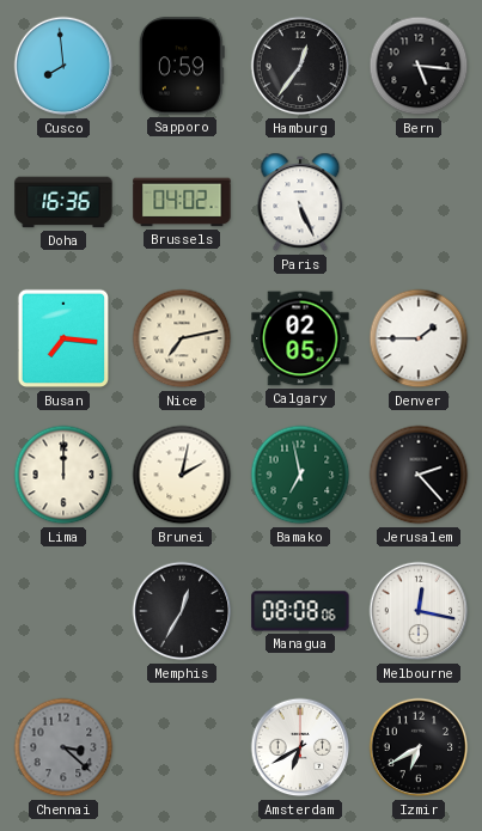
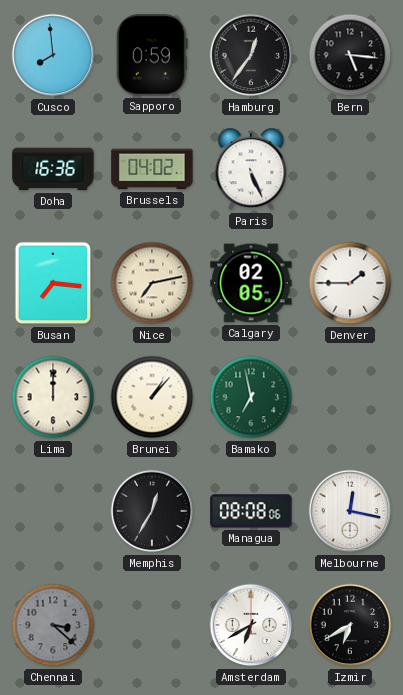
Brunei: 2:02 -> 1:07 (152, 397)
Jerusalem: 2:23 -> none (419, 475)
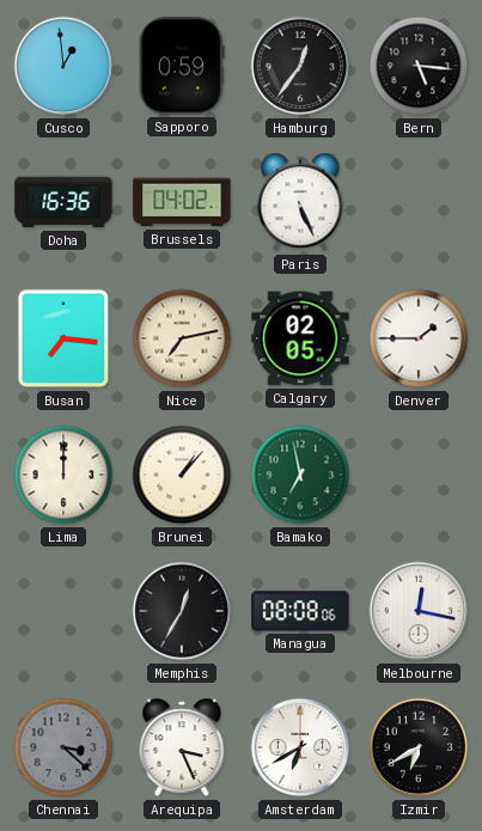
Cusco: 7:59 -> 12:59 (63, 66)
Arequipa: none -> 3:26 (182, 747)
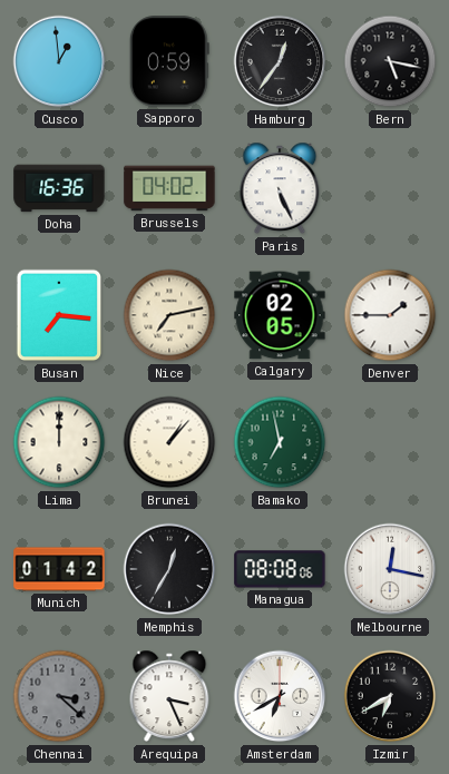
Bern: 5:16 -> 5:17 (390, 61)
Munich: none -> 01:42 (59, 569)
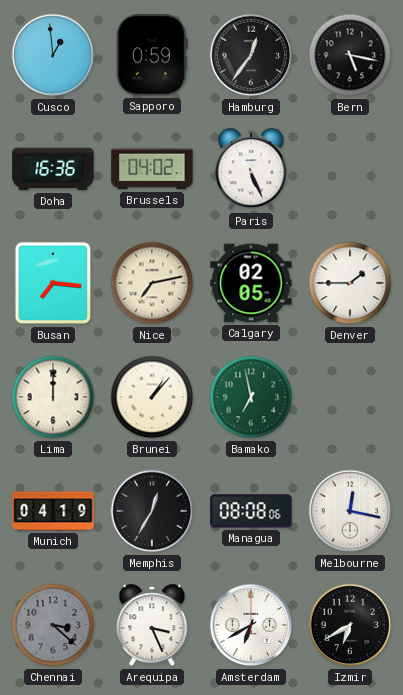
Munich: 01:42 -> 04:19 (53, 511)
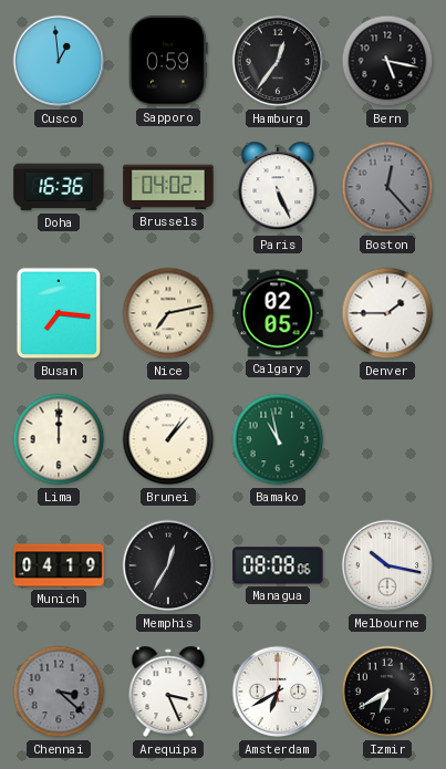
Boston: none -> 12:23 (387, 187)
Bamako: 6:58 -> 10:58 (278, 439)
Melbourne: 12:17 -> 10:17 (387, 565)
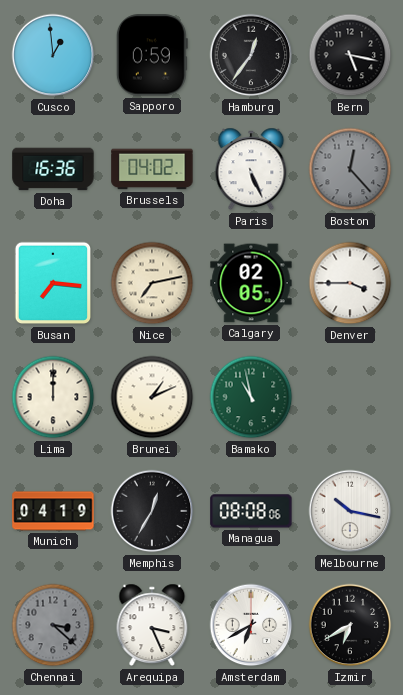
Denver: 1:45 -> 3:45 (350, 283)
Brunei: 1:07 -> 1:11 (152, 397)
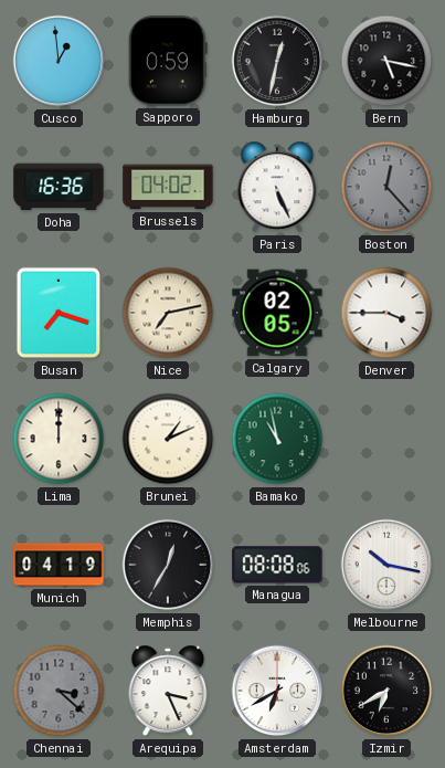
Hamburg: 12:36 -> 12:32 (277, 61)
Busan: 7:16 -> 7:18 (57, 313)
